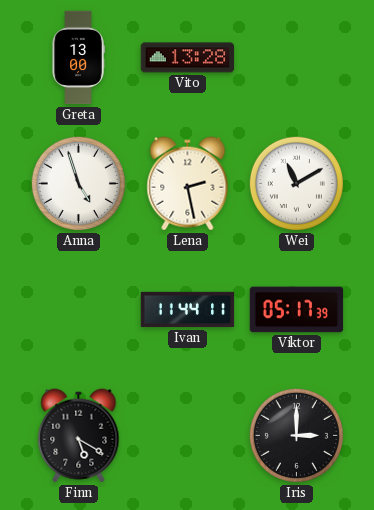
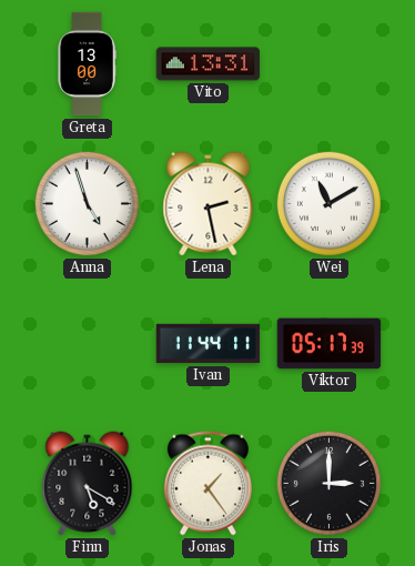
Vito: 13:28 -> 13:31 (209, 64)
Jonas: none -> 1:24 (207, 484)
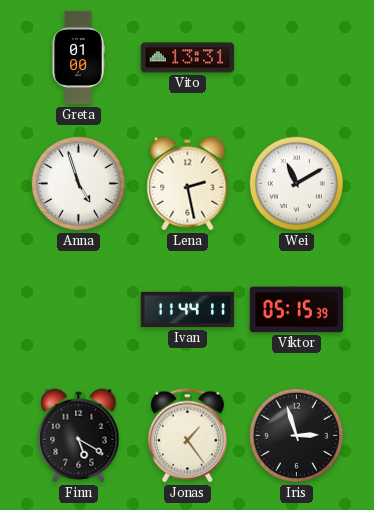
Greta: 13:00 -> 01:00 (78, 58)
Viktor: 05:17 -> 05:15 (297, 310)
Iris: 3:00 -> 2:57 (296, 435)
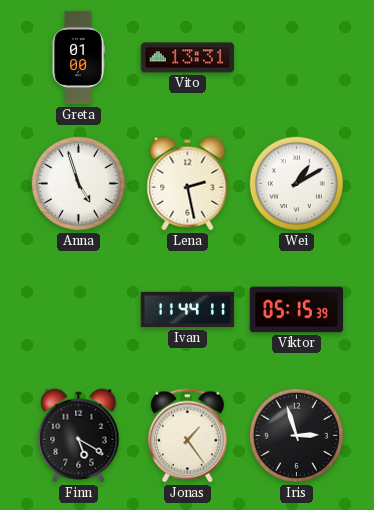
Wei: 11:10 -> 1:10 (296, 183)
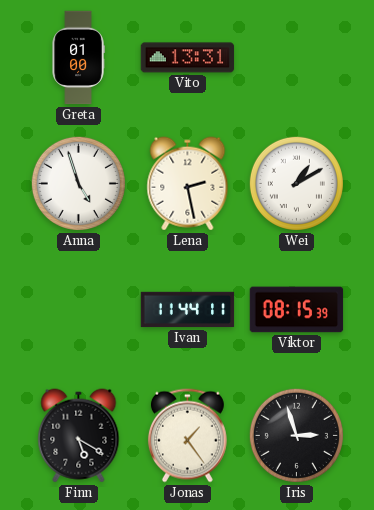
Viktor: 05:15 -> 08:15 (297, 310)
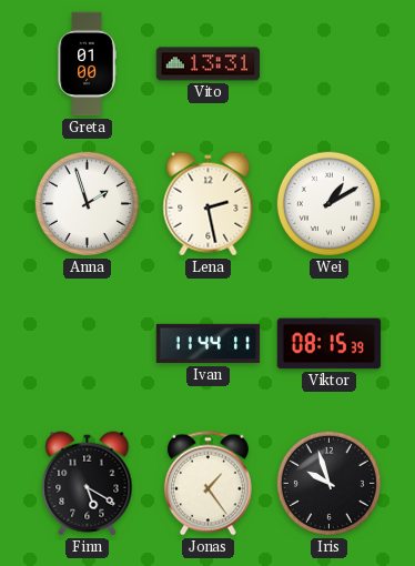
Anna: 4:57 -> 1:57 (87, 203)
Iris: 2:57 -> 9:57 (328, 483)
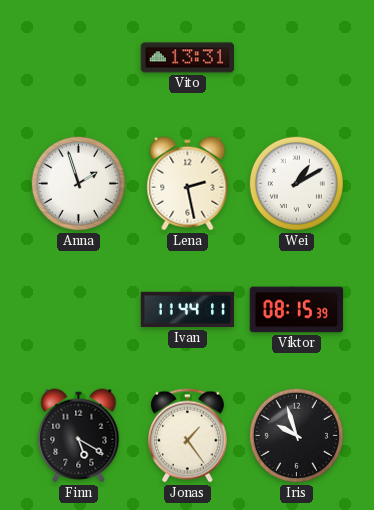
Greta: 01:00 -> none (87, 64)
